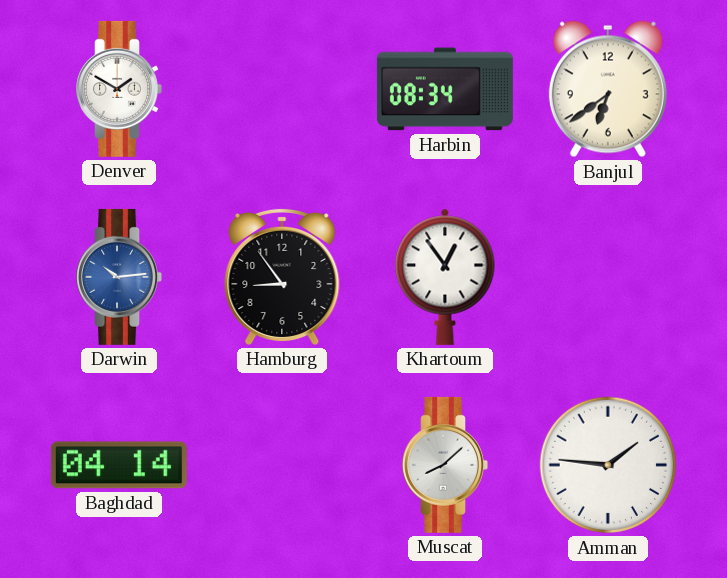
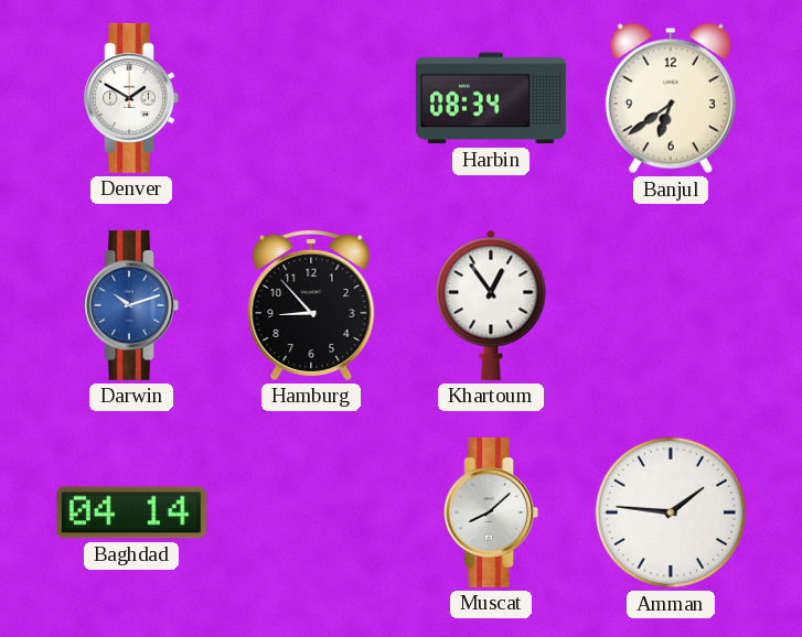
Darwin: 10:14 -> 10:12 (131, 305)
Hamburg: 8:54 -> 8:53 (311, 304)
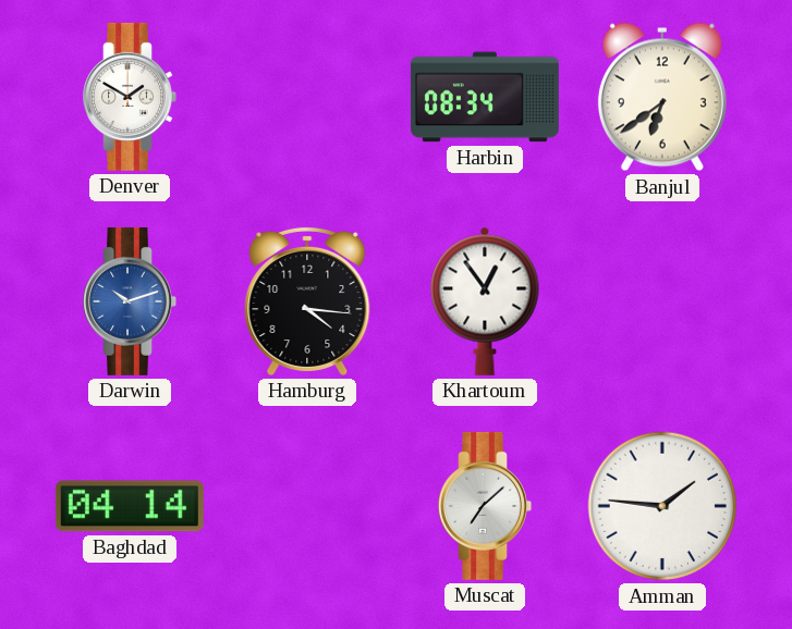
Hamburg: 8:53 -> 4:16 (307, 300)
Muscat: 8:08 -> 7:08 (485, 506)
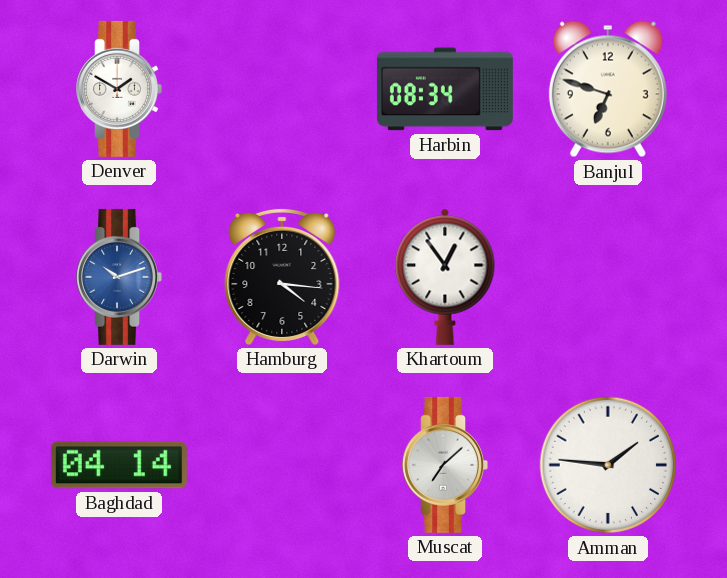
Banjul: 6:39 -> 6:48 (608, 89)
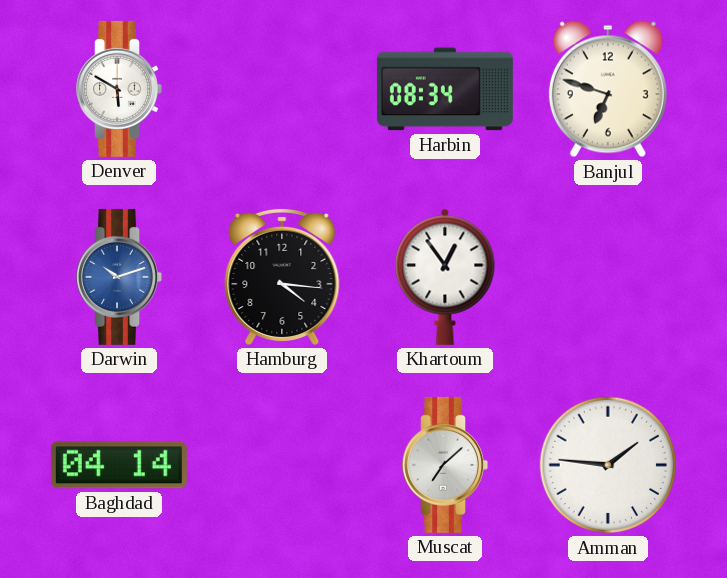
Denver: 1:50 -> 5:50 (119, 89)
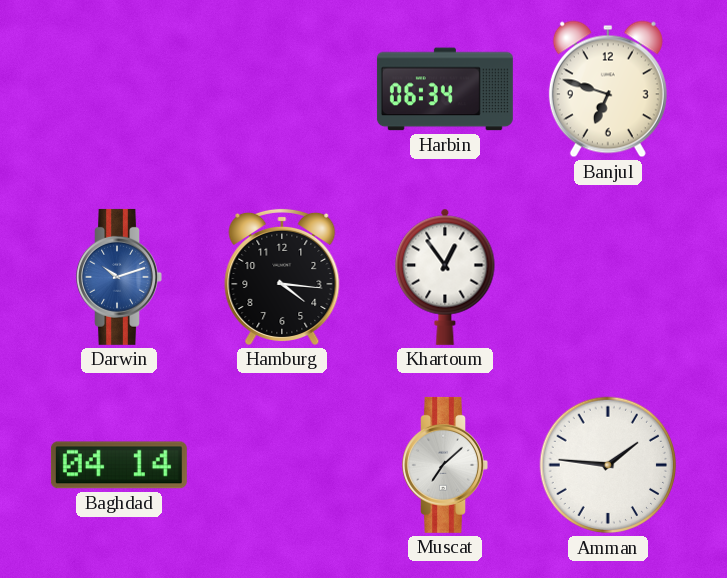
Denver: 5:50 -> none (119, 89)
Harbin: 08:34 -> 06:34 (445, 89)
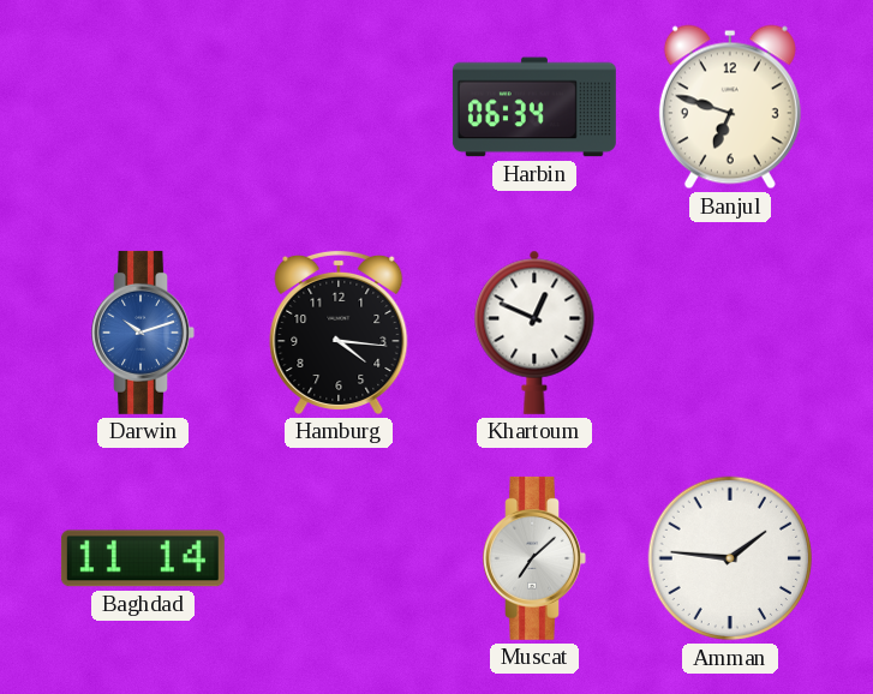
Khartoum: 12:54 -> 12:49 (534, 333)
Baghdad: 04:14 -> 11:14 (143, 558)
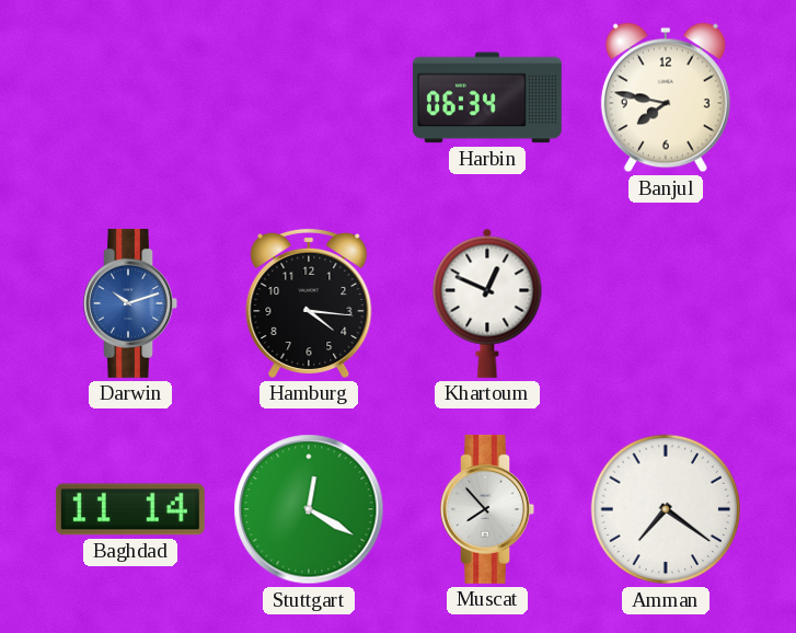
Banjul: 6:48 -> 7:47 (666, 97)
Stuttgart: none -> 12:20 (309, 509)
Muscat: 7:08 -> 7:53 (487, 509)
Amman: 1:46 -> 7:21 (666, 509)
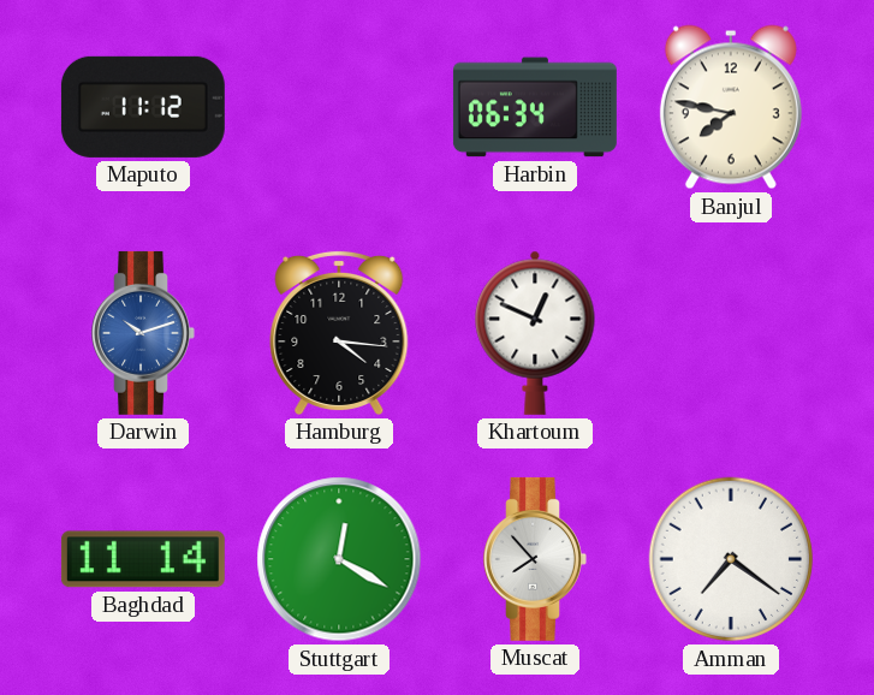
Maputo: none -> 11:12 (143, 107)
